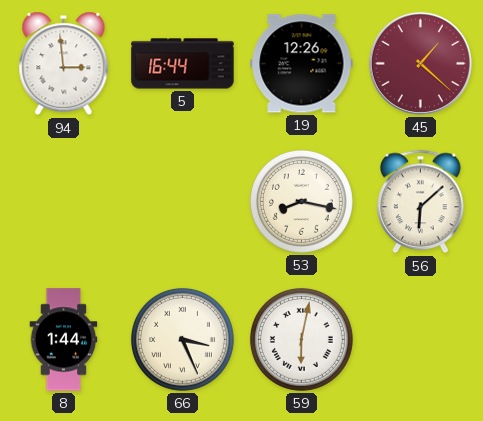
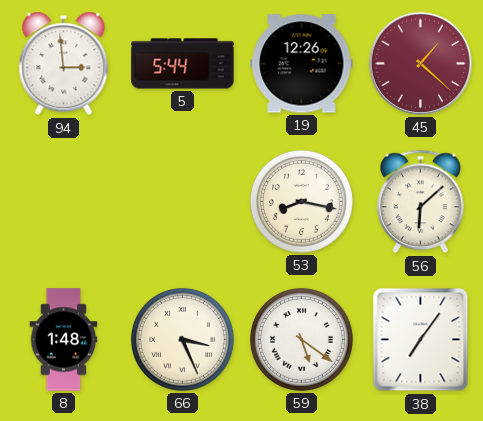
5: 16:44 -> 5:44 (183, 64)
8: 1:44 -> 1:48 (64, 340)
59: 6:02 -> 5:21 (301, 339)
38: none -> 7:06 (421, 340)
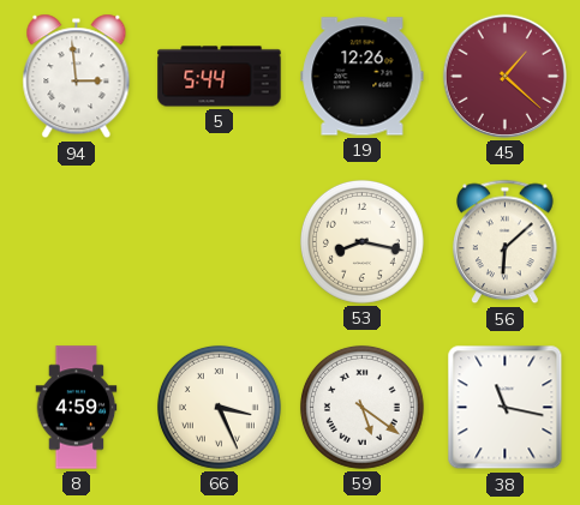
8: 1:48 -> 4:59 (77, 408)
38: 7:06 -> 11:17 (506, 408)
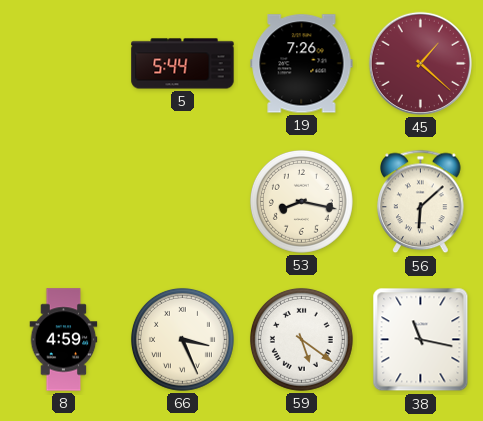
94: 2:59 -> none (77, 77)
19: 12:26 -> 7:26 (302, 64)
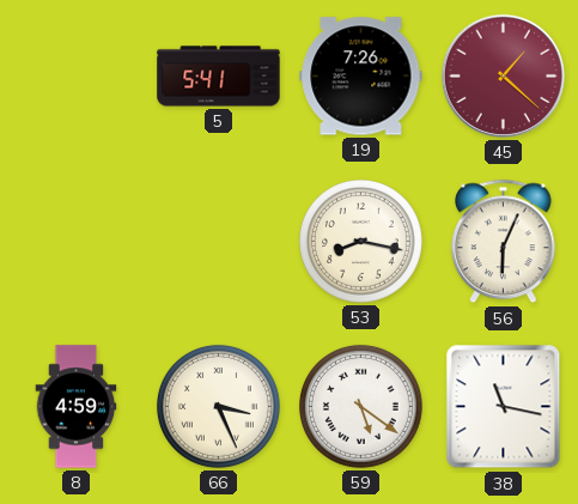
5: 5:44 -> 5:41 (219, 77)
56: 6:08 -> 6:04 (504, 242)
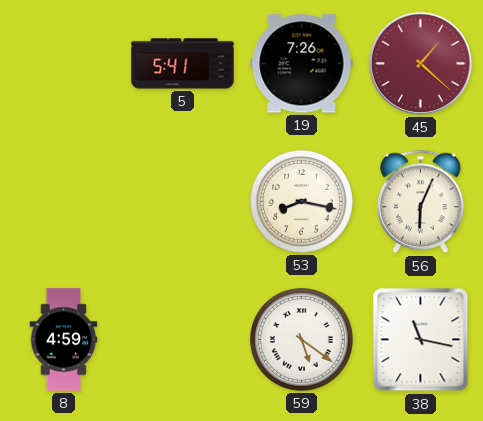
66: 3:26 -> none (218, 406)
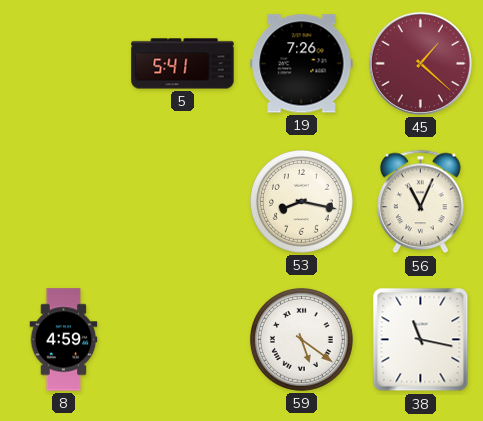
56: 6:04 -> 11:04 (421, 202)
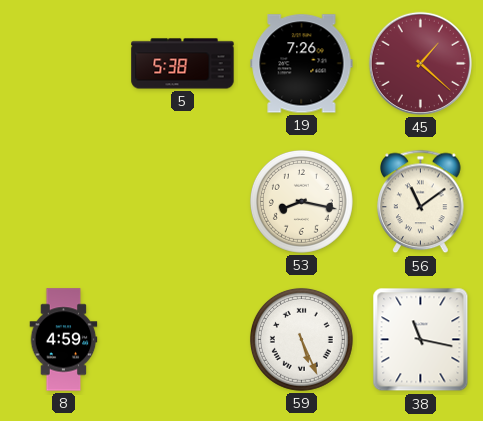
5: 5:41 -> 5:38 (183, 64)
56: 11:04 -> 11:09 (421, 202)
59: 5:21 -> 5:26 (301, 339)
